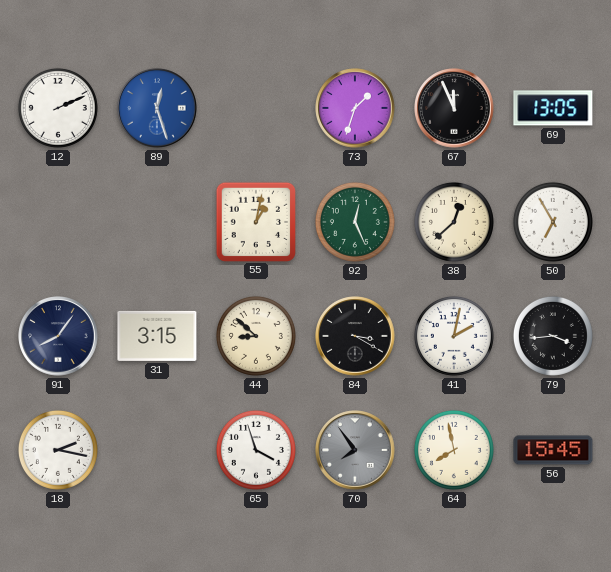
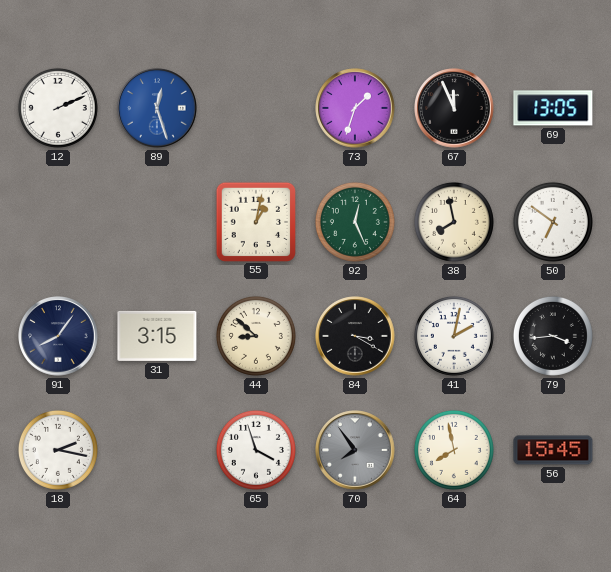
38: 12:38 -> 7:58 (454, 222)
50: 6:55 -> 6:51 (553, 222)
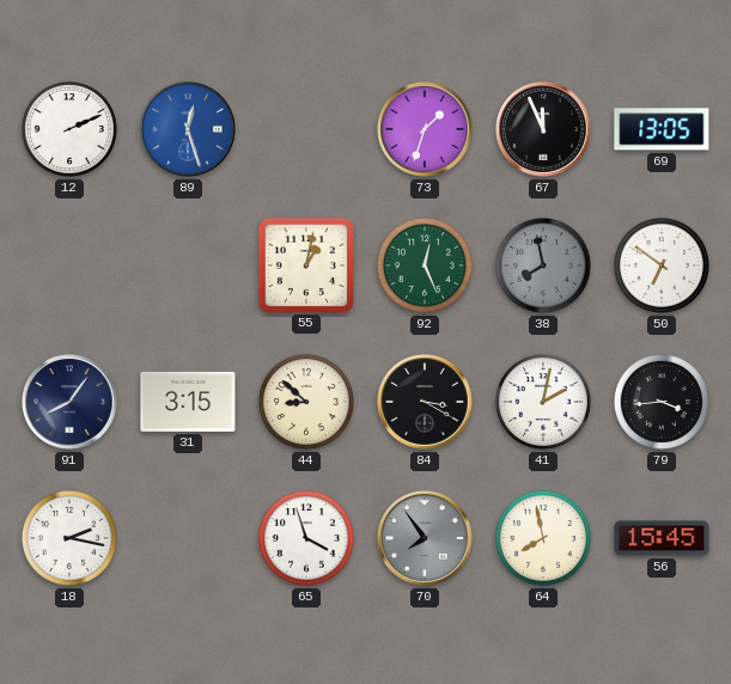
38 dial: cream -> grey (543, 265)
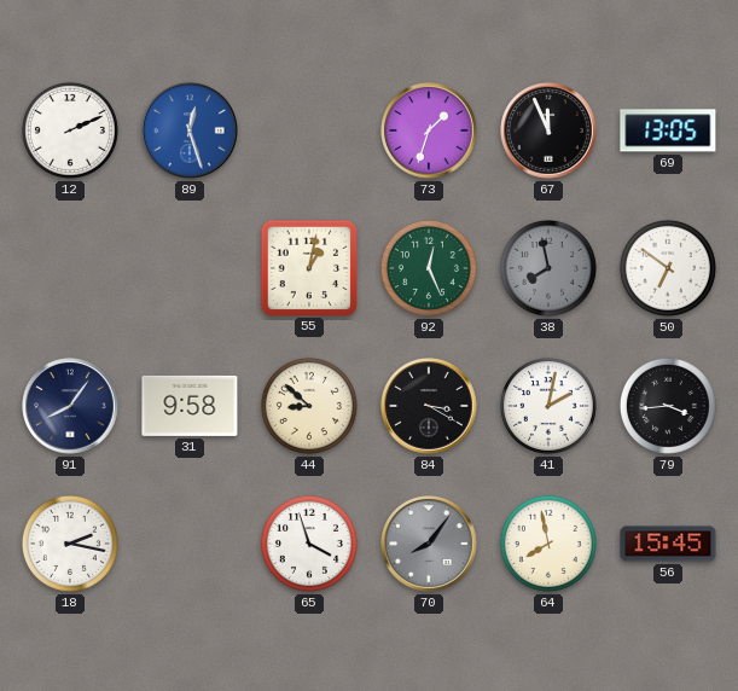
31: 3:15 -> 9:58 (190, 406)
70: 7:54 -> 8:06 (429, 544)
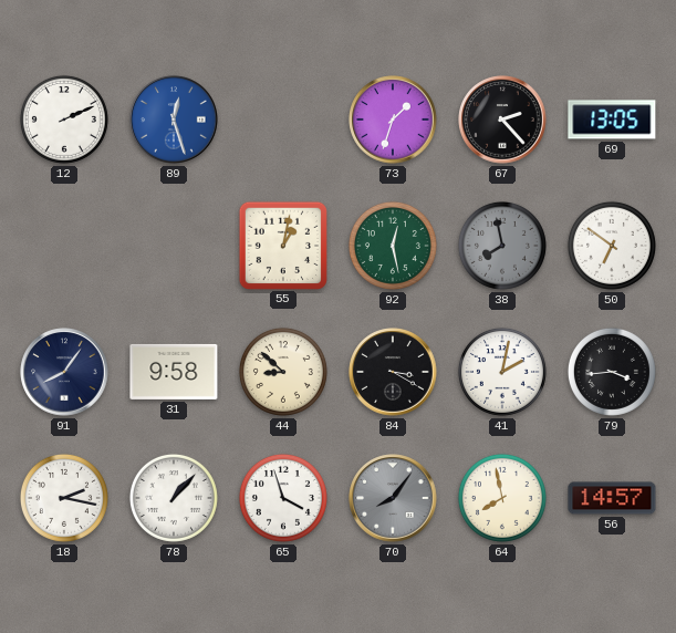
67: 11:56 -> 2:23 (502, 120)
92: 12:26 -> 12:28 (393, 246)
78: none -> 1:07 (174, 498)
56: 15:45 -> 14:57 (612, 498)
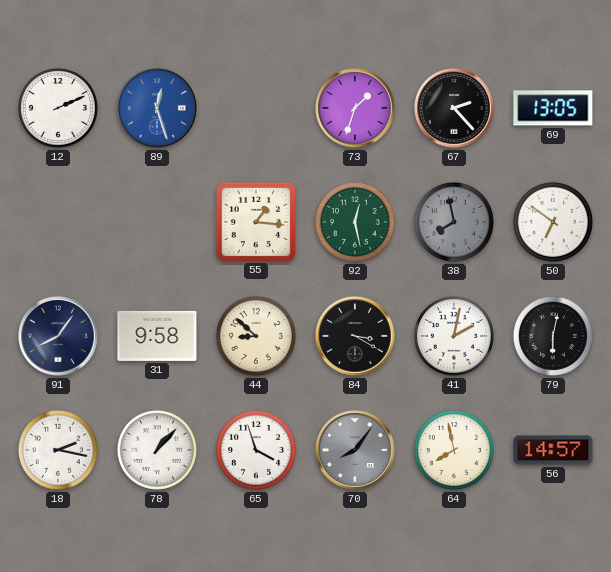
55: 1:02 -> 1:16 (255, 221)
79: 3:44 -> 6:02 (553, 336)
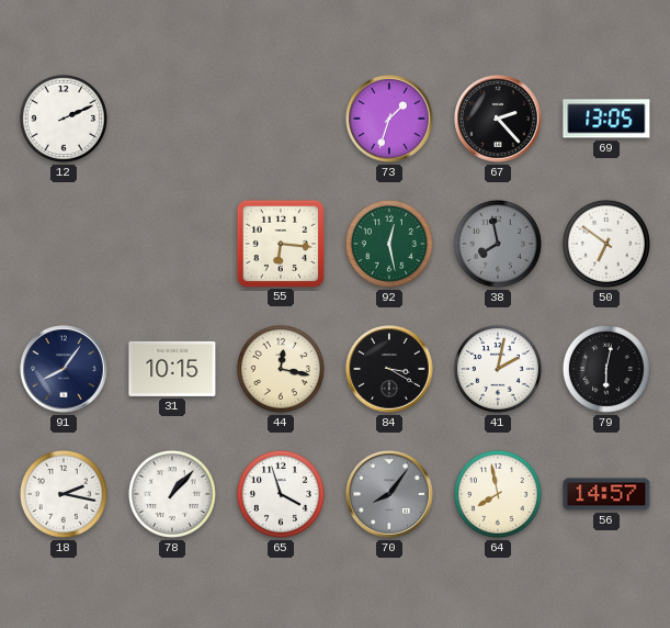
89: 12:27 -> none (157, 108)
55: 1:16 -> 6:16 (280, 243)
31: 9:58 -> 10:15 (172, 369)
44: 8:52 -> 12:17 (281, 369)
